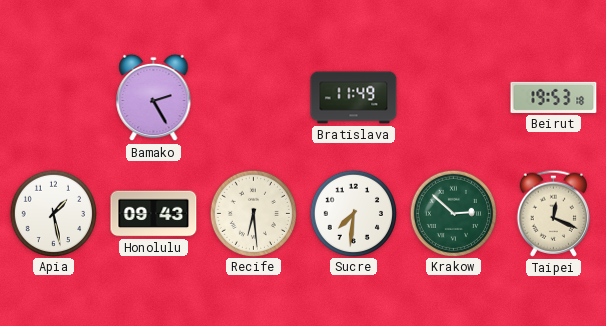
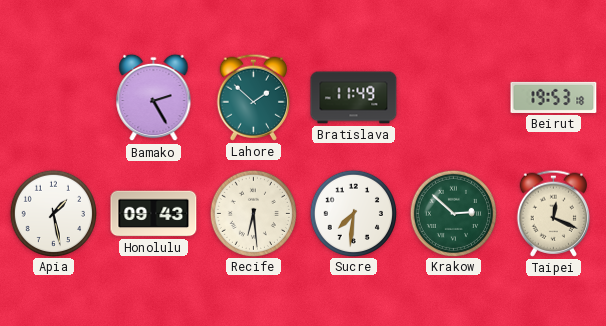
Lahore: none -> 1:52 (253, 97)
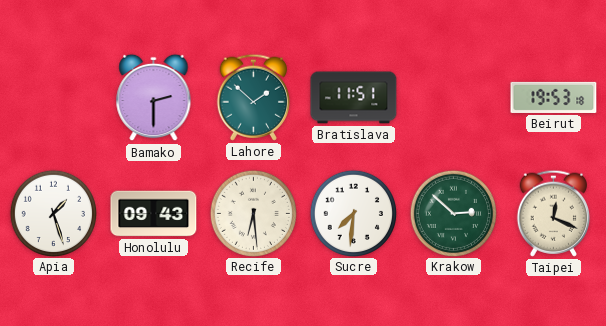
Bamako: 2:25 -> 2:30 (154, 98)
Bratislava: 11:49 -> 11:51 (354, 98)
Apia: 1:28 -> 1:27 (53, 213)
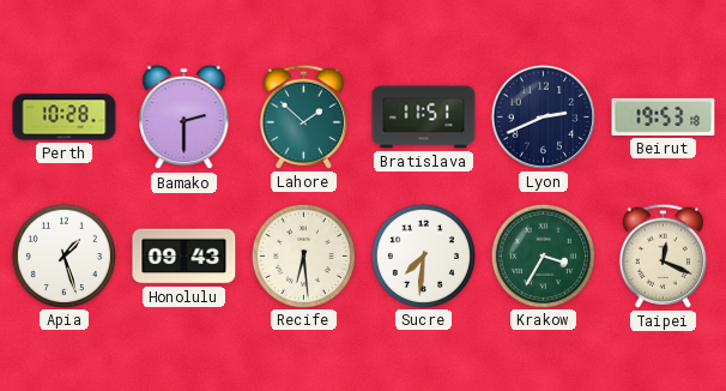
Perth: none -> 10:28 (65, 118)
Lyon: none -> 2:41 (543, 116)
Krakow: 2:52 -> 3:35 (543, 255)
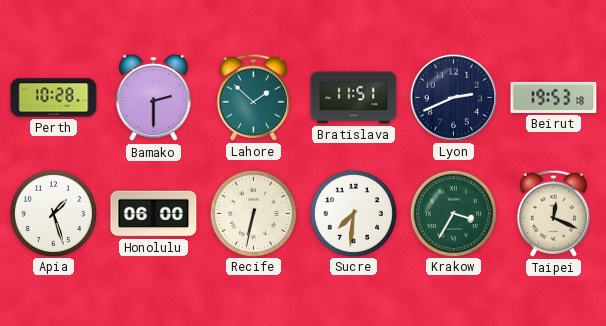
Honolulu: 09:43 -> 06:00 (154, 214)
Recife: 6:29 -> 6:32 (253, 213)
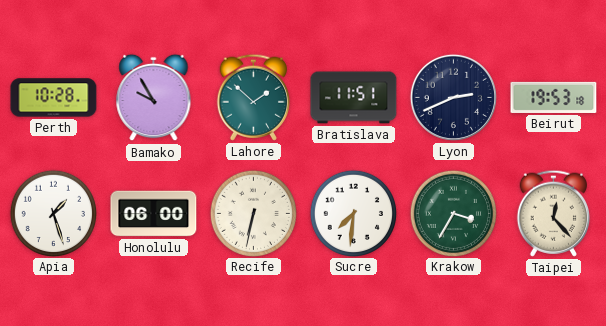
Bamako: 2:30 -> 9:55 (154, 98)
Taipei: 12:19 -> 12:23 (553, 213)
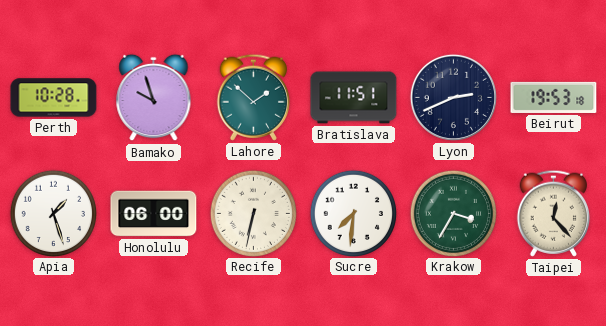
Bamako: 9:55 -> 9:57 (154, 98)
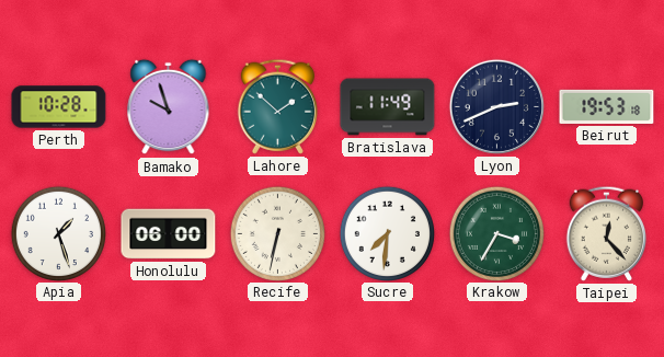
Bratislava: 11:51 -> 11:49 (388, 107)
